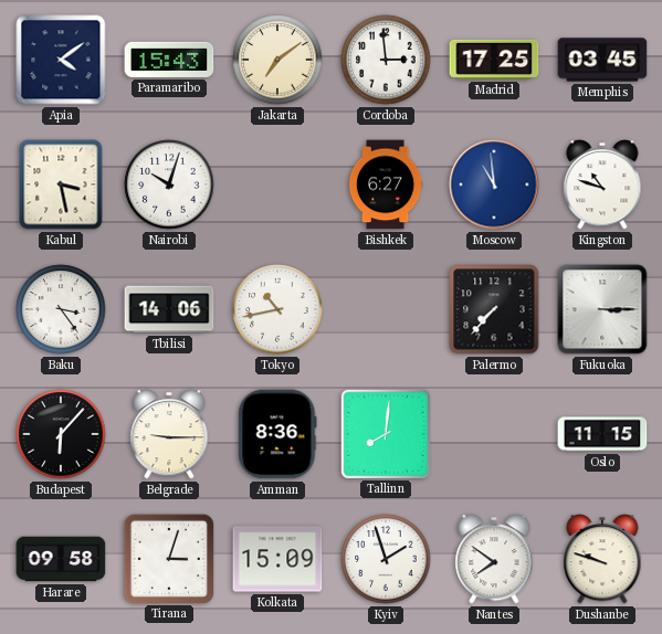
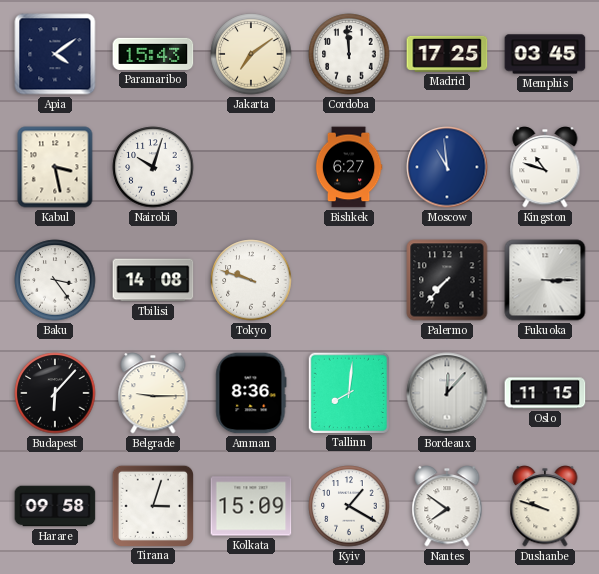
Cordoba: 2:59 -> 11:59 (349, 54)
Tbilisi: 14:06 -> 14:08 (153, 280)
Tokyo: 10:43 -> 9:48 (251, 280)
Bordeaux: none -> 12:07 (447, 393)
Kyiv: 1:57 -> 1:20 (349, 506)
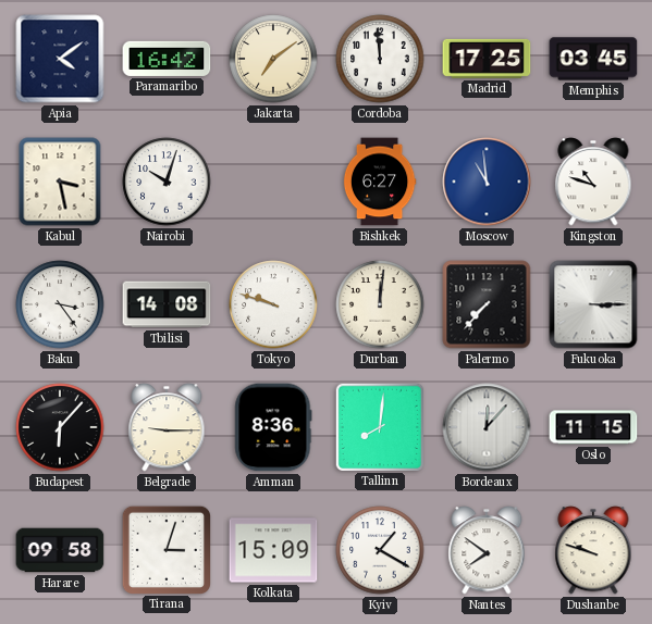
Paramaribo: 15:43 -> 16:42 (167, 59)
Durban: none -> 12:01 (380, 304)
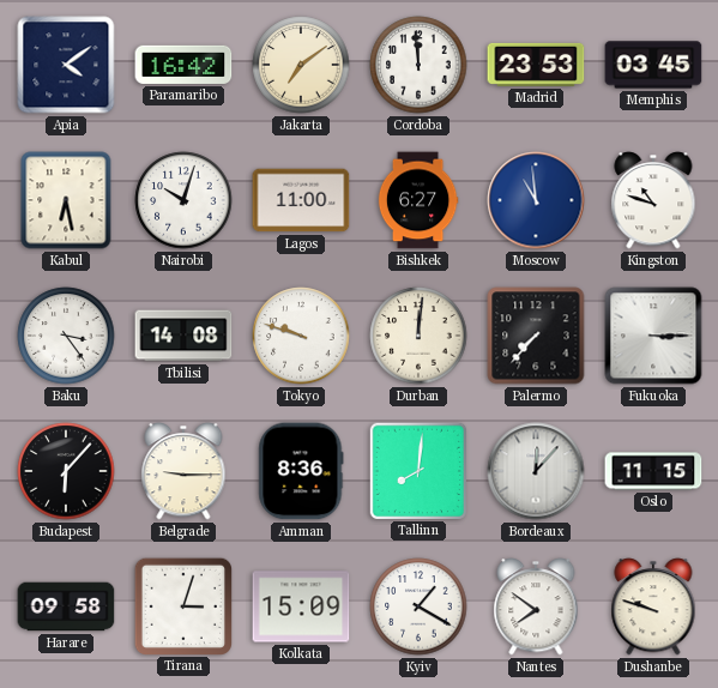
Madrid: 17:25 -> 23:53 (536, 65)
Kabul: 3:28 -> 6:28 (66, 200)
Lagos: none -> 11:00 (301, 200)
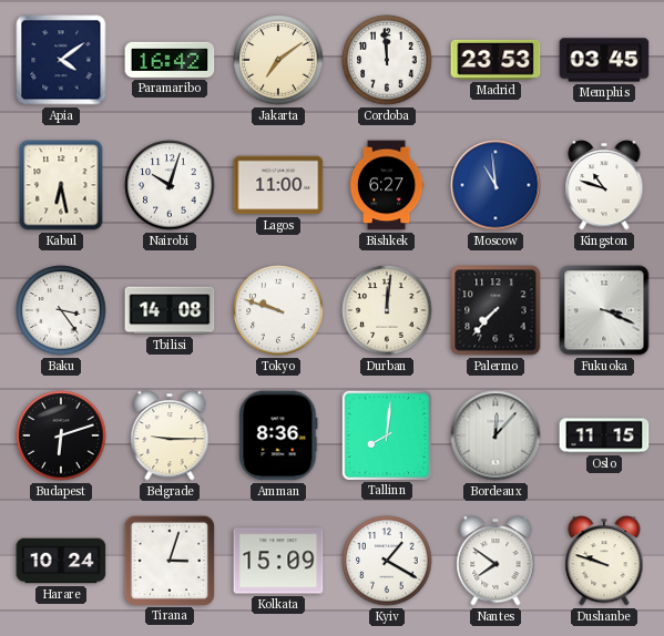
Fukuoka: 3:15 -> 3:19 (604, 310)
Budapest: 6:07 -> 6:12 (61, 435)
Harare: 09:58 -> 10:24 (61, 561)
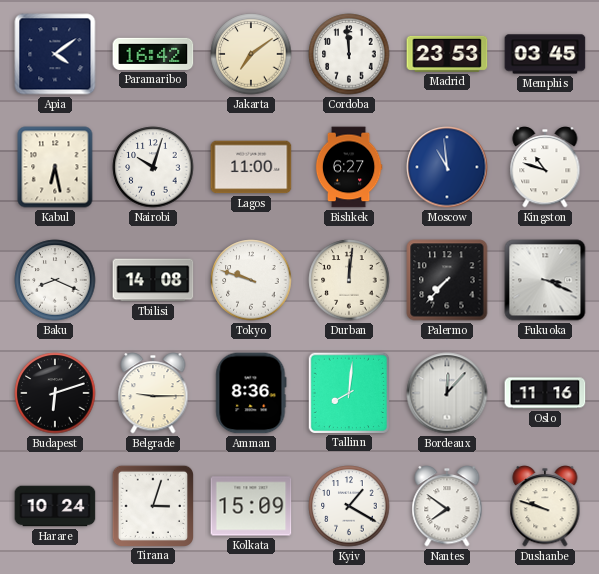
Baku: 3:24 -> 8:19 (55, 280)
Oslo: 11:15 -> 11:16 (545, 393)
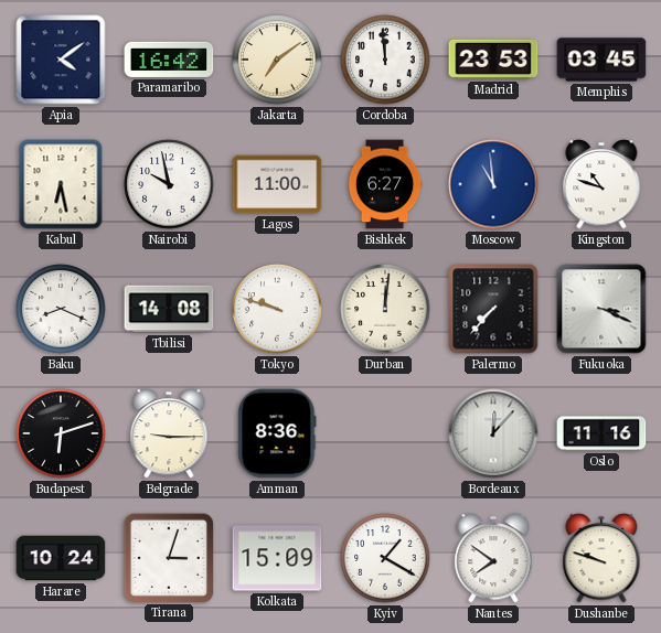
Nairobi: 10:03 -> 9:58 (169, 184)
Tallinn: 8:01 -> none (348, 392)
